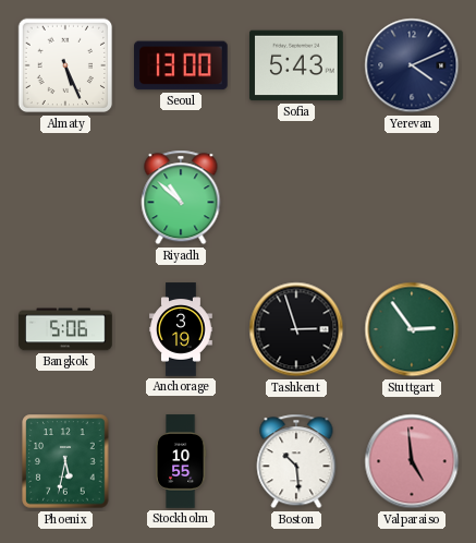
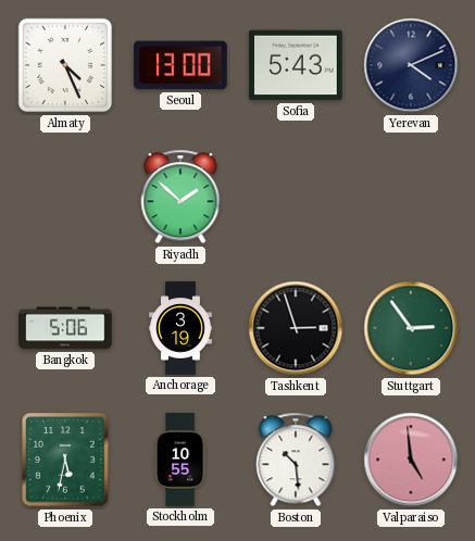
Almaty: 5:26 -> 4:26 (65, 65)
Riyadh: 10:52 -> 1:52 (180, 197)
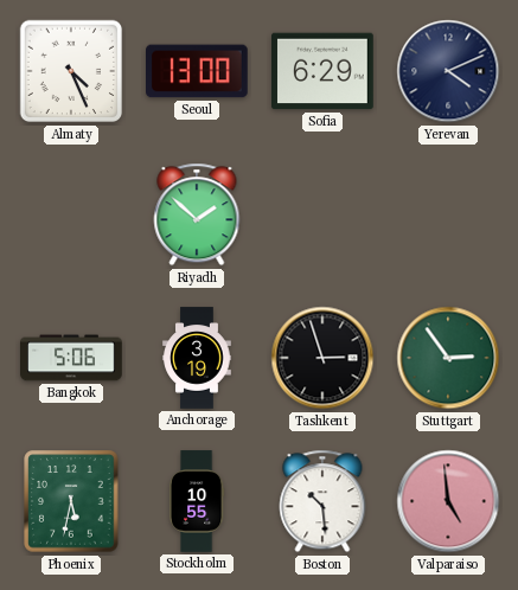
Sofia: 5:43 -> 6:29 (324, 71)
